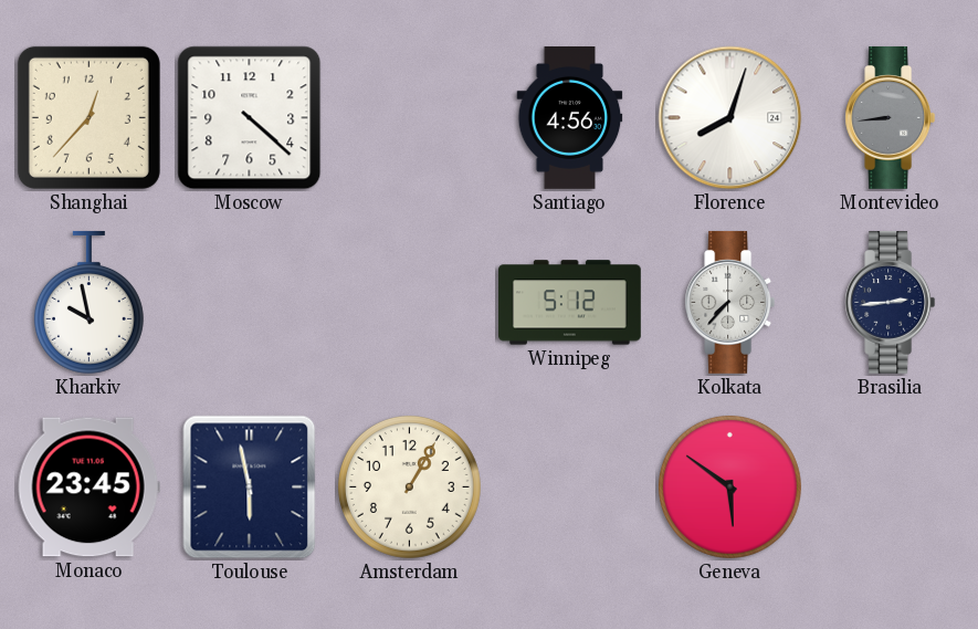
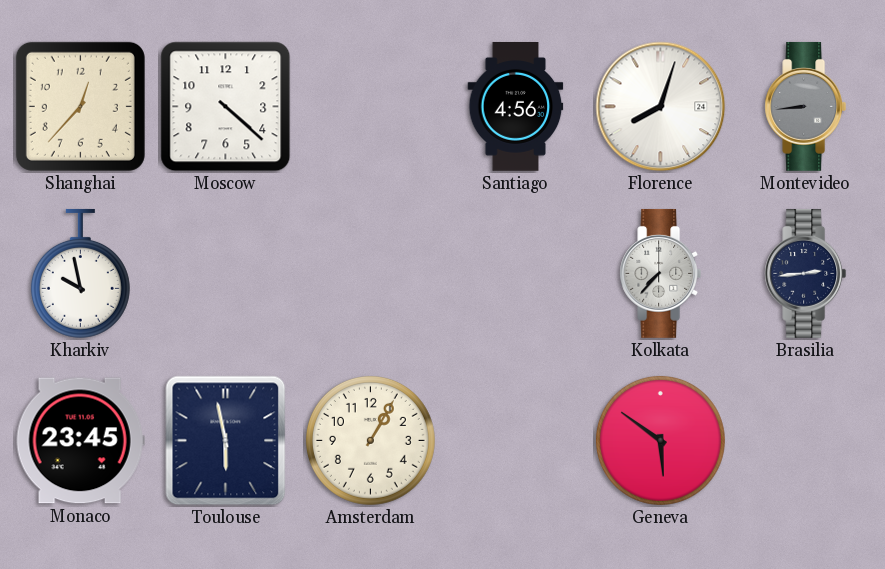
Winnipeg: 5:12 -> none (570, 303)
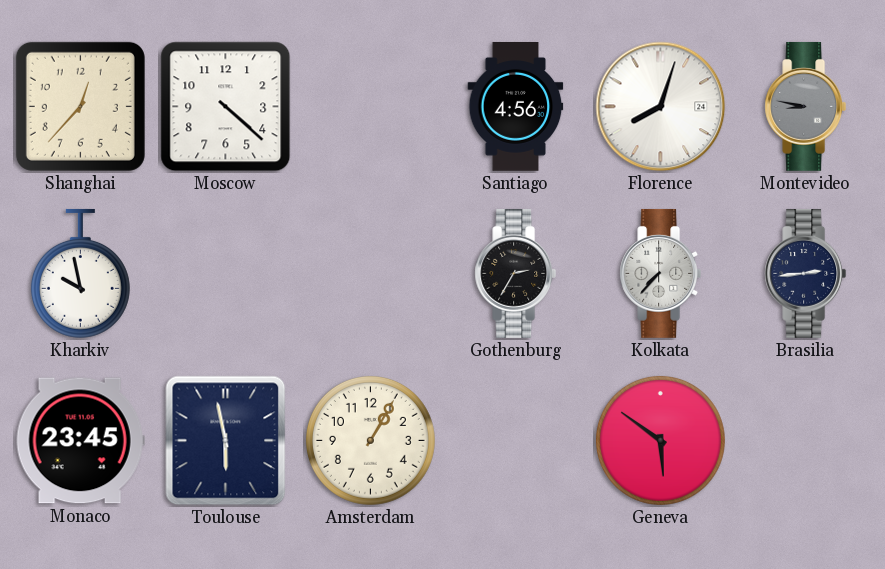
Montevideo: 8:44 -> 8:47 (806, 106)
Gothenburg: none -> 2:35 (516, 273)
